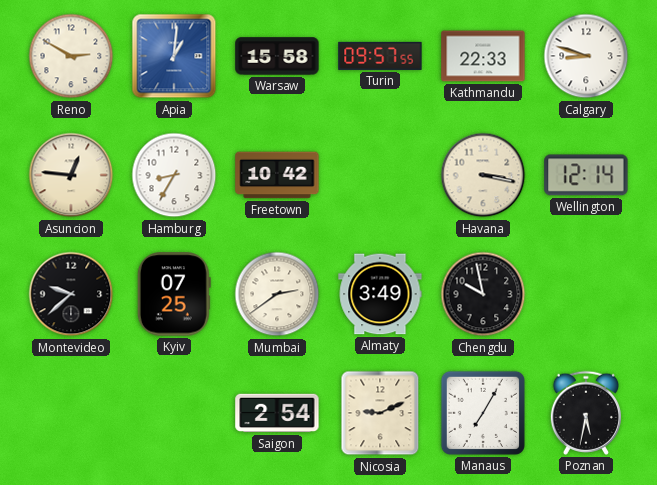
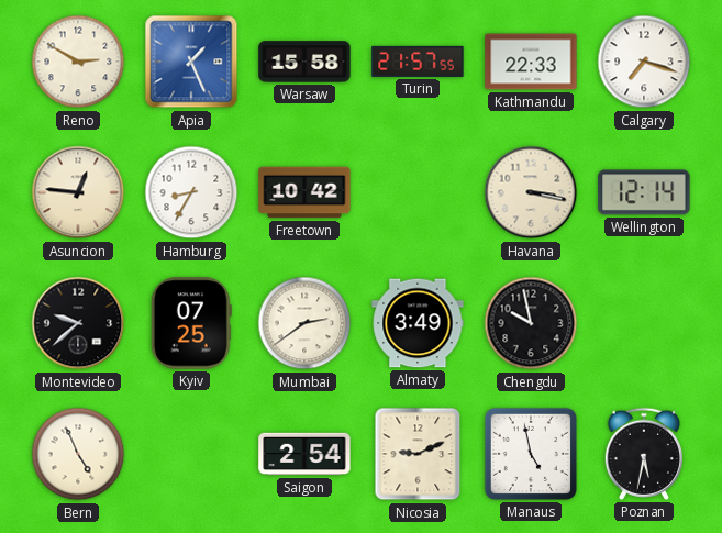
Apia: 1:01 -> 1:26 (191, 62)
Turin: 09:57 -> 21:57 (418, 62)
Calgary: 8:48 -> 7:18 (644, 62)
Bern: none -> 4:56 (78, 454)
Manaus: 7:05 -> 4:58 (531, 454)
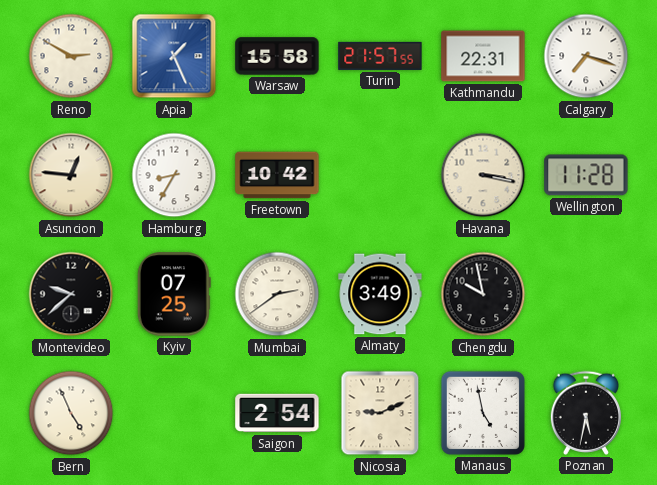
Kathmandu: 22:33 -> 22:31 (483, 56)
Wellington: 12:14 -> 11:28 (586, 175)
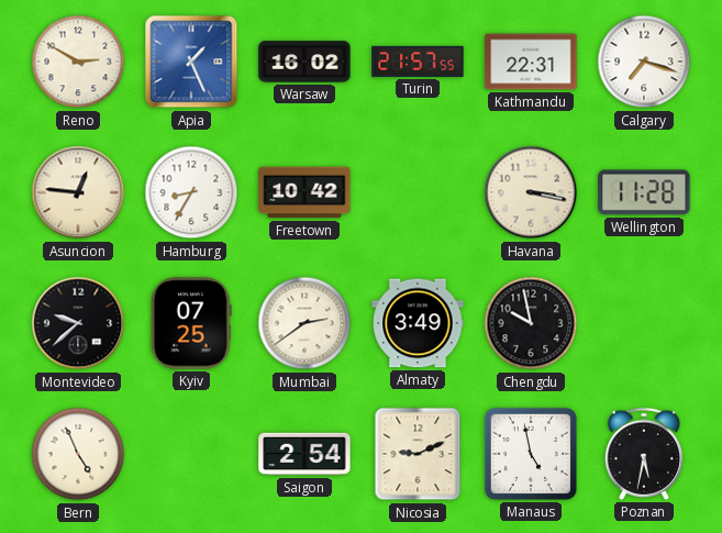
Warsaw: 15:58 -> 16:02 (304, 62)
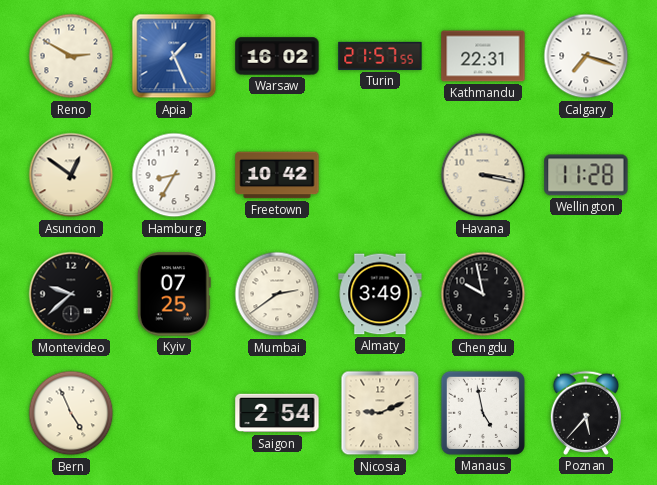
Asuncion: 12:46 -> 12:51 (71, 175)
Poznan: 5:32 -> 5:37 (585, 413)
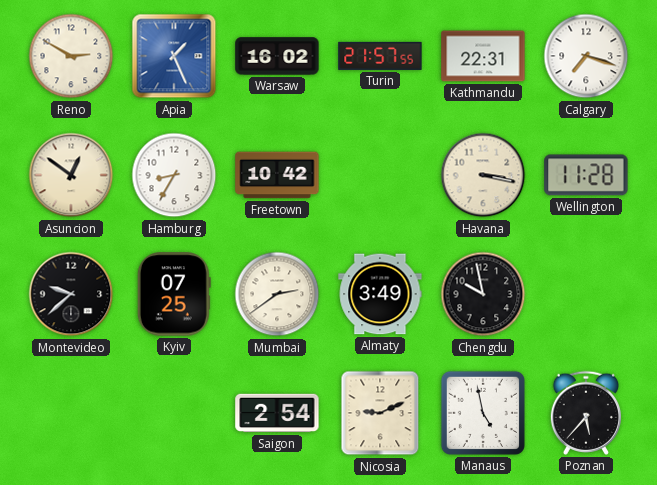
Bern: 4:56 -> none (71, 413)
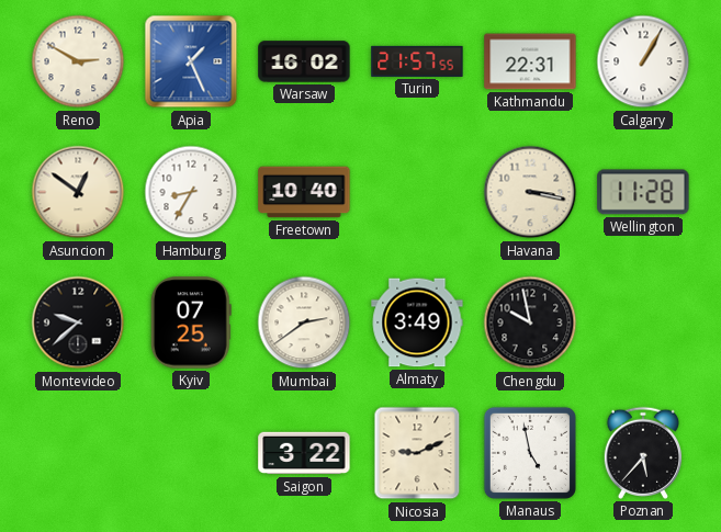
Calgary: 7:18 -> 1:05 (643, 61)
Freetown: 10:42 -> 10:40 (304, 192)
Saigon: 2:54 -> 3:22 (304, 453)
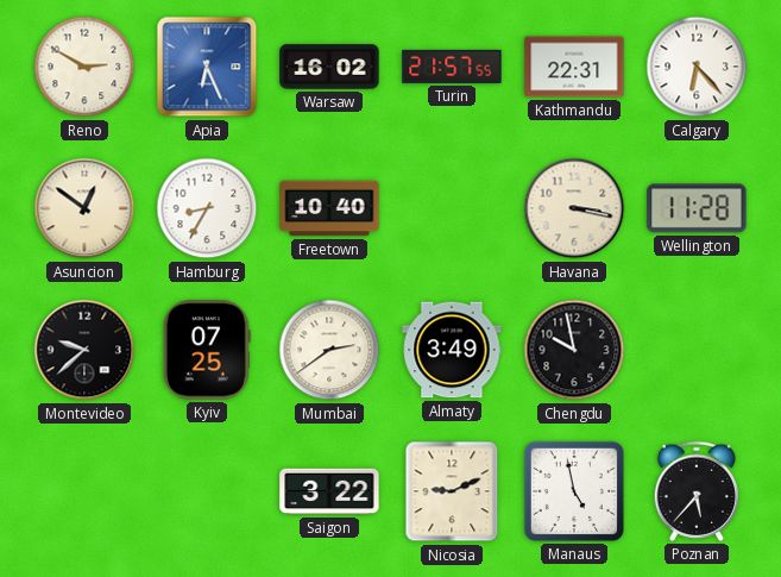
Apia: 1:26 -> 6:26 (207, 67)
Calgary: 1:05 -> 6:23 (697, 67)
